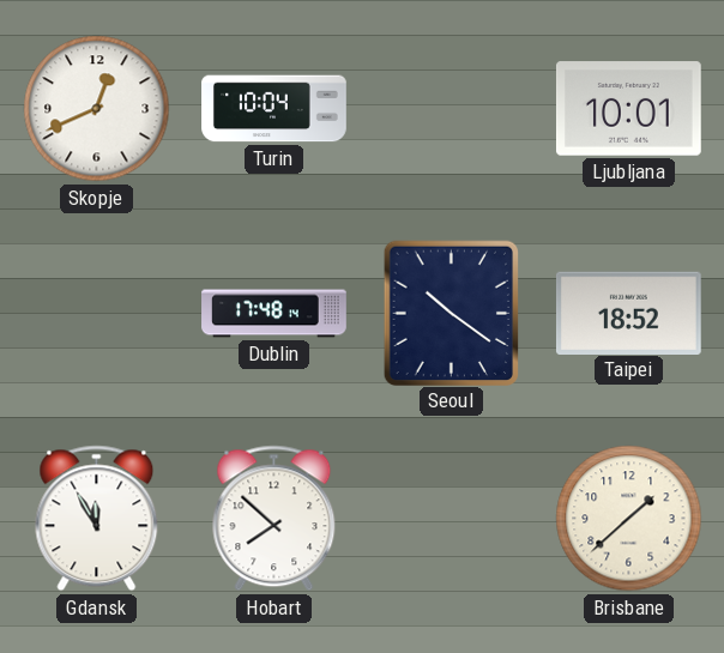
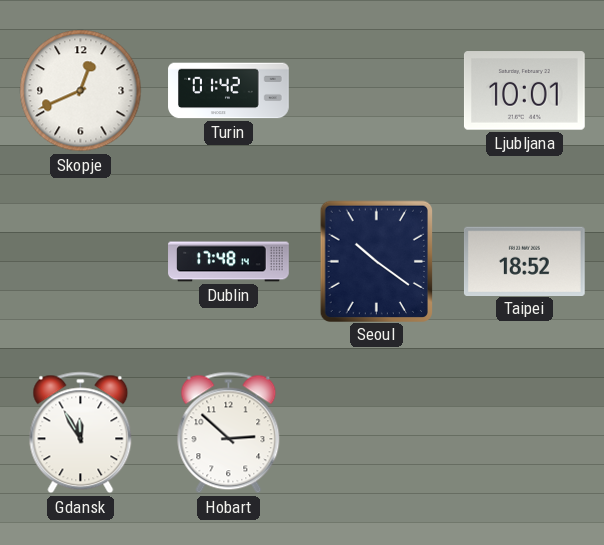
Turin: 10:04 -> 01:42 (229, 91)
Hobart: 7:52 -> 2:52 (229, 433)
Brisbane: 1:38 -> none (629, 519)
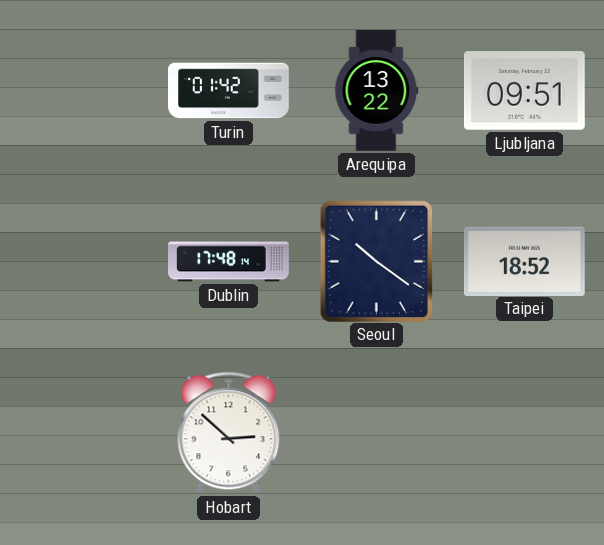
Skopje: 12:41 -> none (81, 91)
Arequipa: none -> 13:22 (377, 91)
Ljubljana: 10:01 -> 09:51 (524, 91)
Gdansk: 11:55 -> none (81, 433)
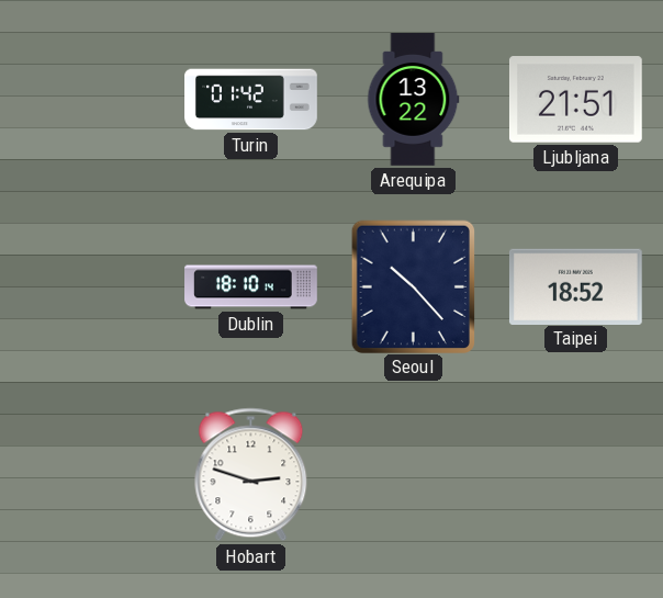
Ljubljana: 09:51 -> 21:51 (575, 100)
Dublin: 17:48 -> 18:10 (251, 287)
Seoul: 10:21 -> 10:23 (413, 286)
Hobart: 2:52 -> 2:48 (251, 475)
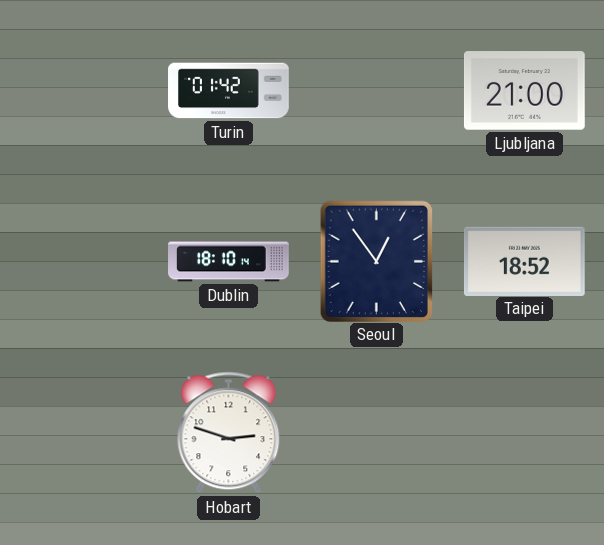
Arequipa: 13:22 -> none (414, 100)
Ljubljana: 21:51 -> 21:00 (524, 91)
Seoul: 10:23 -> 12:54 (376, 261)
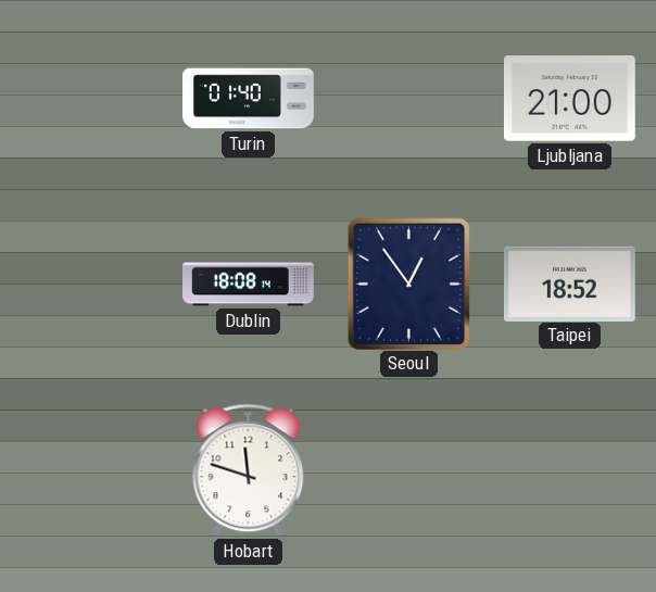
Turin: 01:42 -> 01:40 (249, 99)
Dublin: 18:10 -> 18:08 (249, 285)
Hobart: 2:48 -> 11:48 (249, 470)
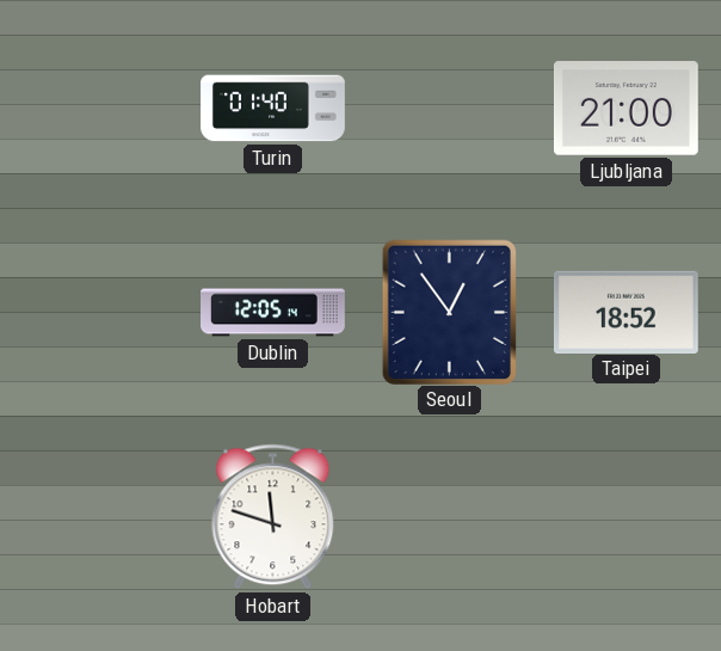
Dublin: 18:08 -> 12:05 (273, 313)
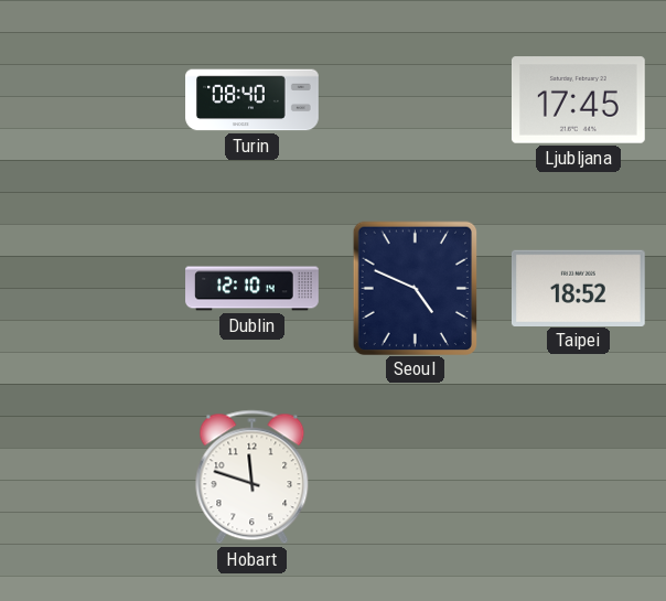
Turin: 01:40 -> 08:40 (253, 100)
Ljubljana: 21:00 -> 17:45 (578, 100)
Dublin: 12:05 -> 12:10 (253, 289)
Seoul: 12:54 -> 4:49 (415, 288)
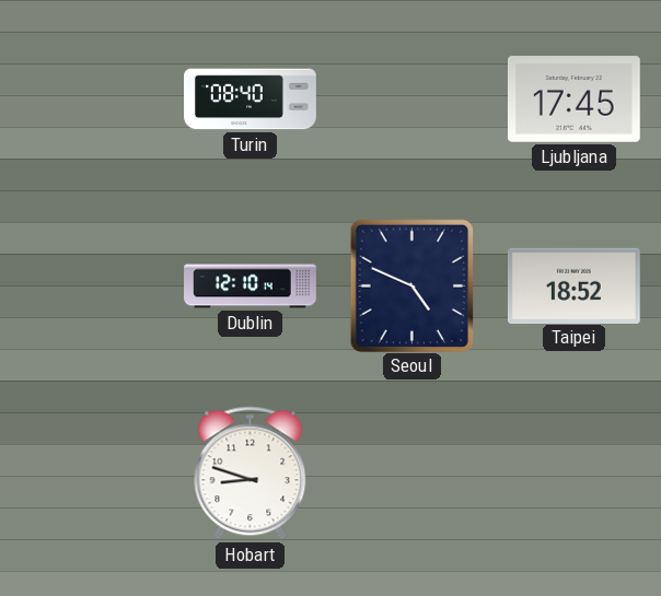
Hobart: 11:48 -> 8:48 (251, 474)
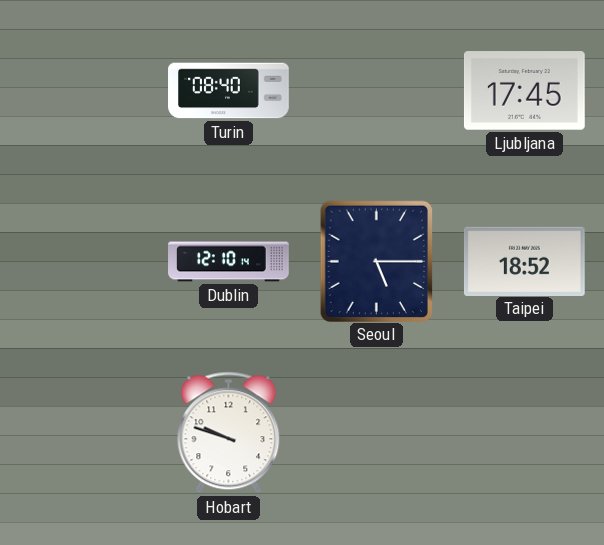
Seoul: 4:49 -> 5:15 (376, 261)
Hobart: 8:48 -> 9:48 (229, 433)
